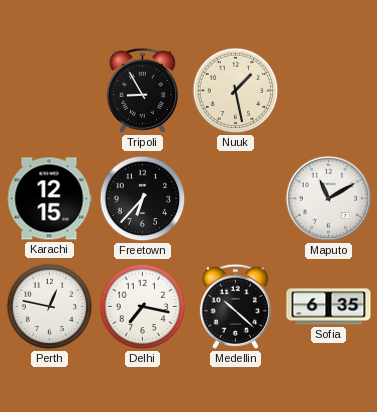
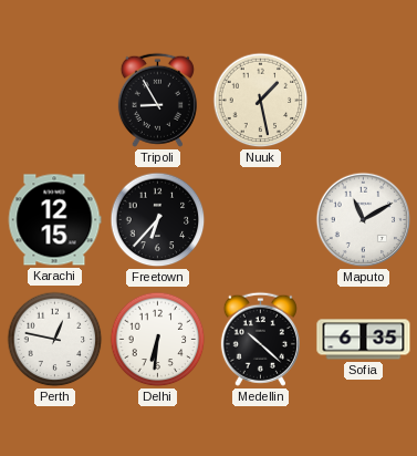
Delhi: 7:17 -> 6:31 (158, 340)
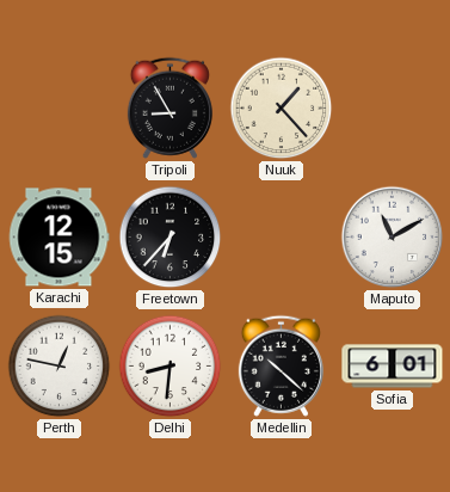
Nuuk: 1:28 -> 1:23 (282, 109)
Delhi: 6:31 -> 8:31 (171, 367)
Sofia: 6:35 -> 6:01 (393, 367)
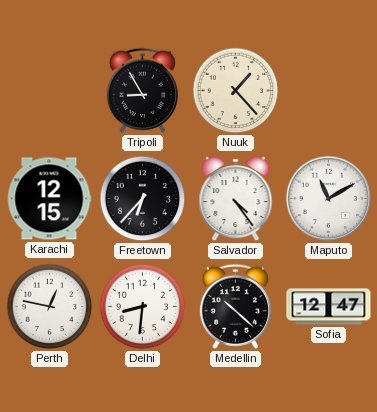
Salvador: none -> 4:24 (236, 200)
Sofia: 6:01 -> 12:47 (329, 307)
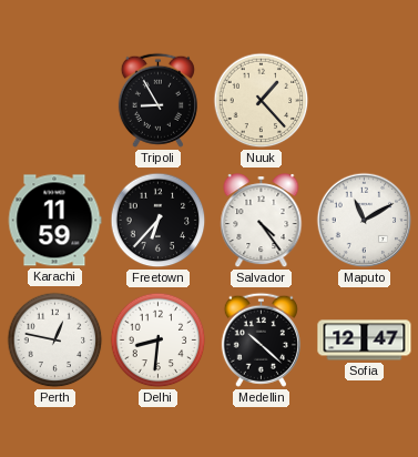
Karachi: 12:15 -> 11:59 (54, 221)
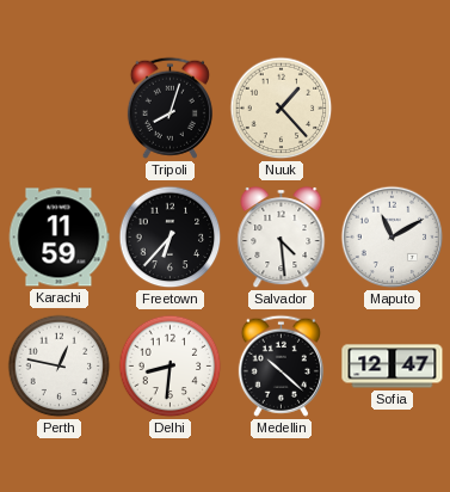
Tripoli: 8:55 -> 8:03 (169, 107)
Salvador: 4:24 -> 4:29 (282, 239)
